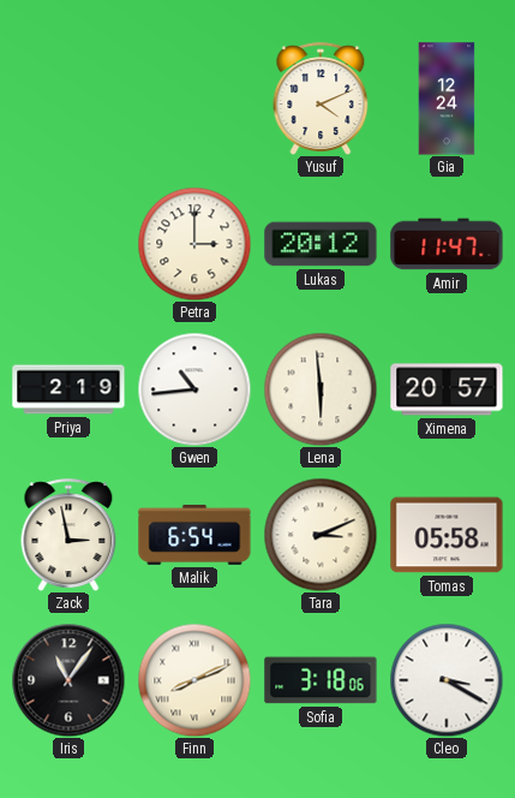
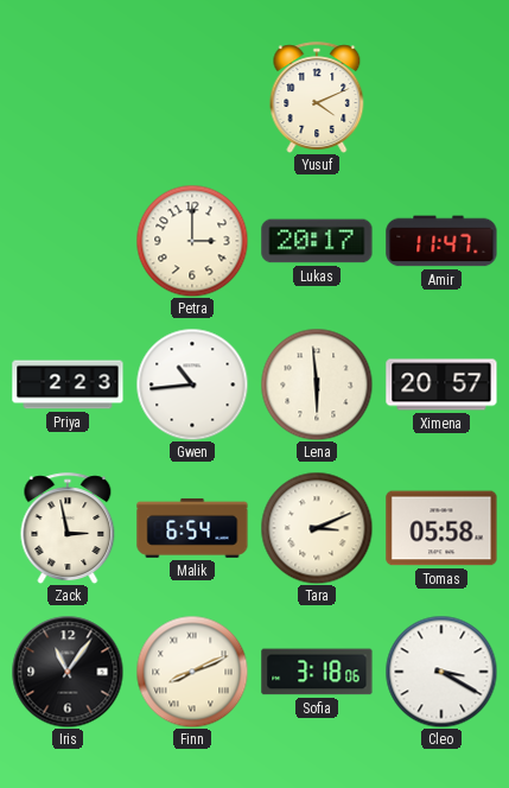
Gia: 12:24 -> none (447, 99)
Lukas: 20:12 -> 20:17 (317, 241)
Priya: 2:19 -> 2:23 (68, 385)
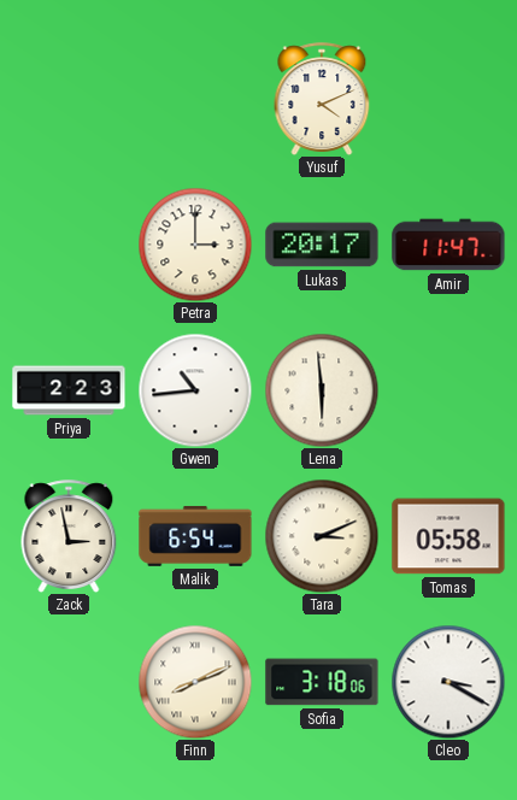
Ximena: 20:57 -> none (441, 385)
Iris: 11:06 -> none (68, 672)
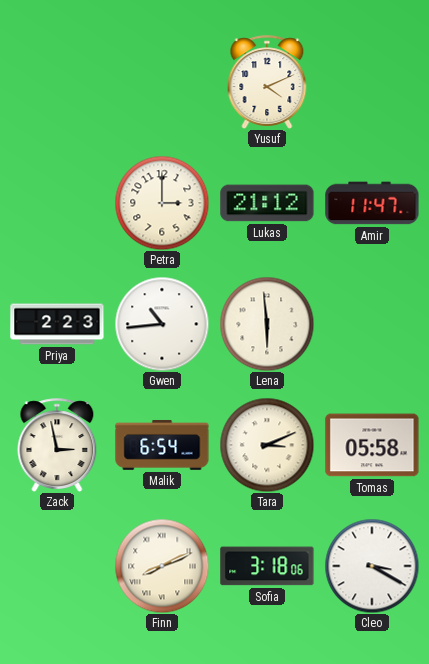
Lukas: 20:17 -> 21:12 (267, 203)
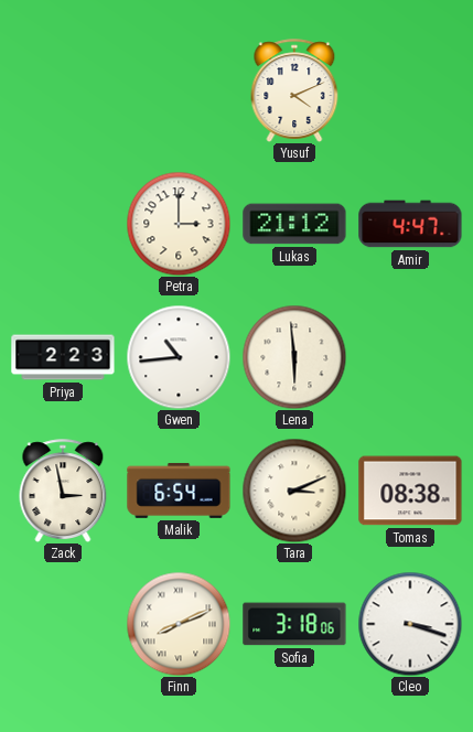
Amir: 11:47 -> 4:47 (410, 224)
Tomas: 05:58 -> 08:38 (410, 491)
Cleo: 3:20 -> 3:18 (410, 624)
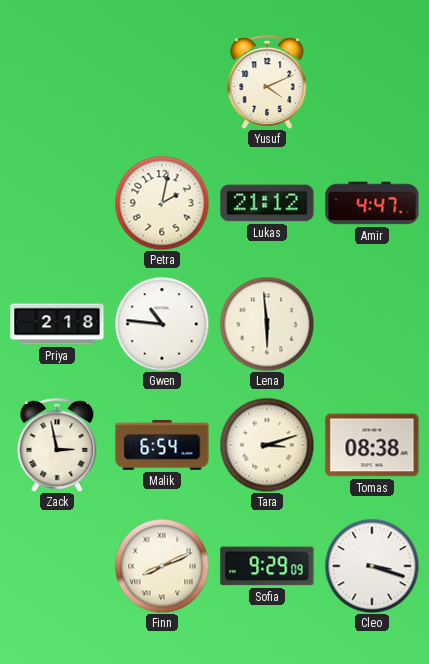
Petra: 3:00 -> 2:02 (162, 203)
Priya: 2:23 -> 2:18 (57, 324)
Gwen: 10:44 -> 10:46 (162, 324)
Tara: 3:11 -> 3:12 (267, 445)
Sofia: 3:18 -> 9:29 (267, 566)
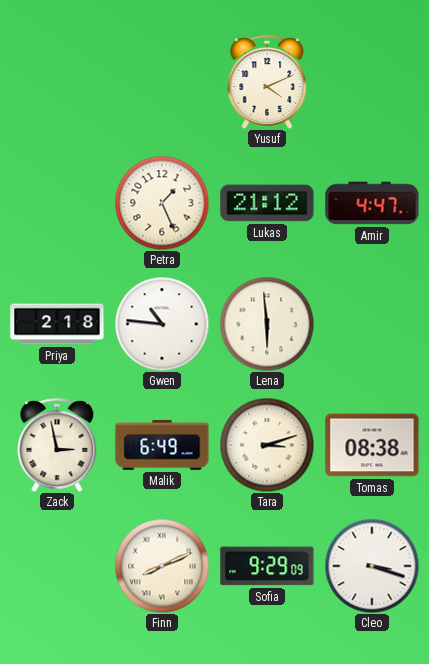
Petra: 2:02 -> 1:26 (162, 203)
Malik: 6:54 -> 6:49 (162, 445)
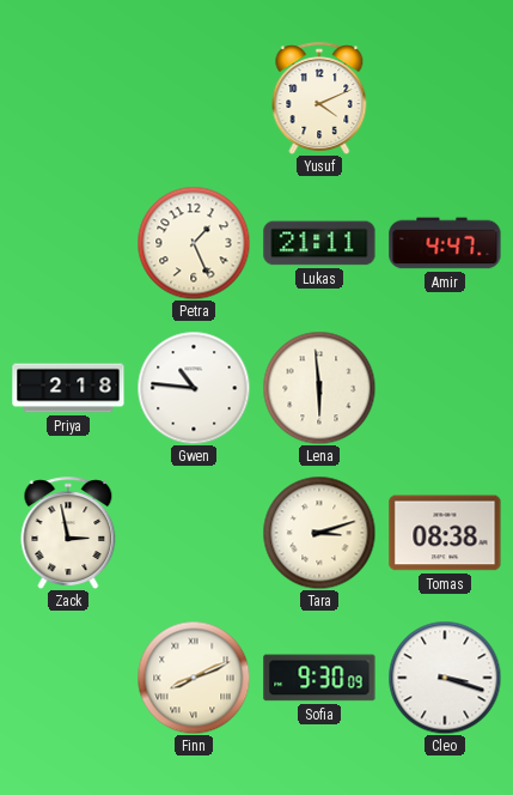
Lukas: 21:12 -> 21:11 (319, 243)
Malik: 6:49 -> none (162, 445)
Sofia: 9:29 -> 9:30 (319, 678)
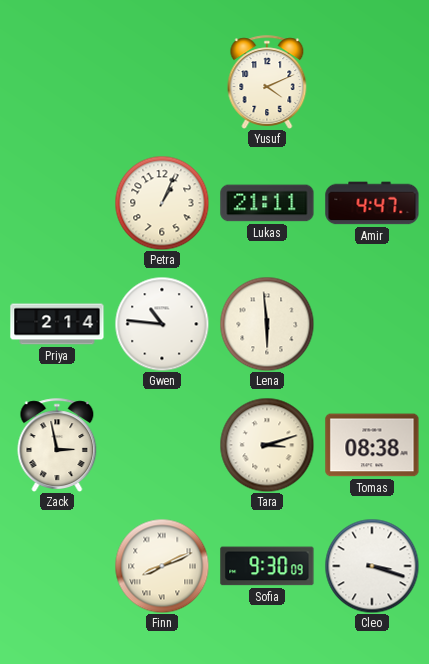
Petra: 1:26 -> 1:04 (162, 203)
Priya: 2:18 -> 2:14 (57, 324)
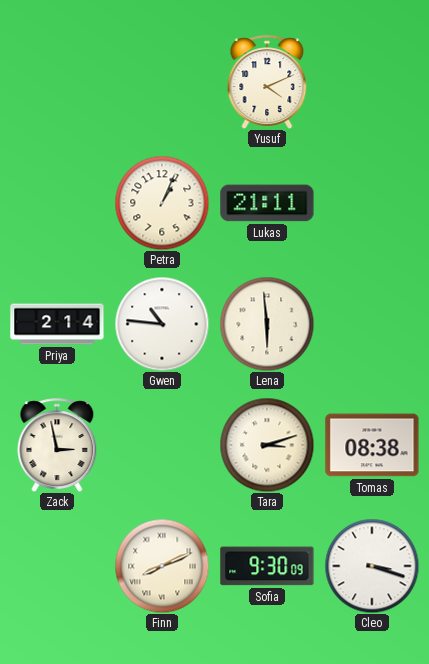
Amir: 4:47 -> none (372, 203)
